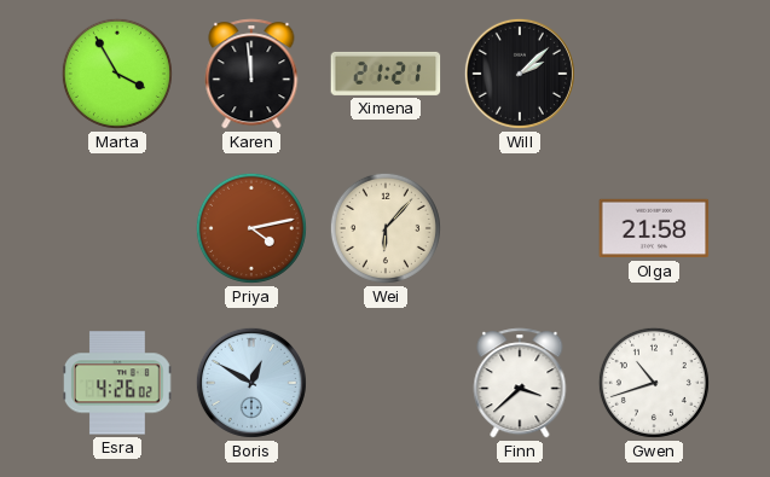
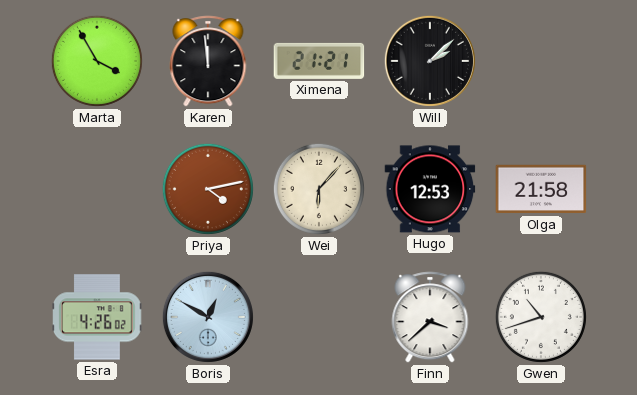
Hugo: none -> 12:53 (430, 189)
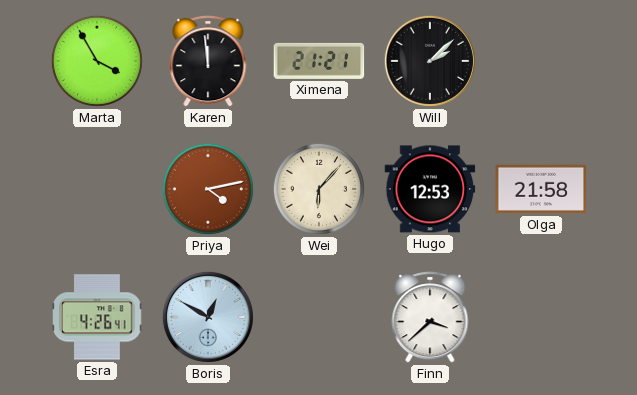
Esra: 4:26:02 -> 4:26:41 (97, 317)
Gwen: 10:42 -> none (541, 317)
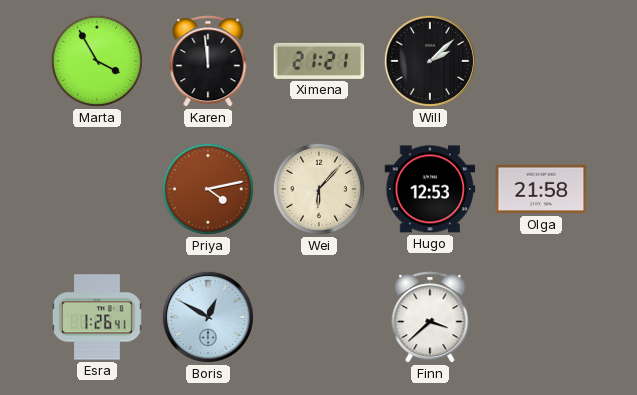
Esra: 4:26 -> 1:26 (97, 317)
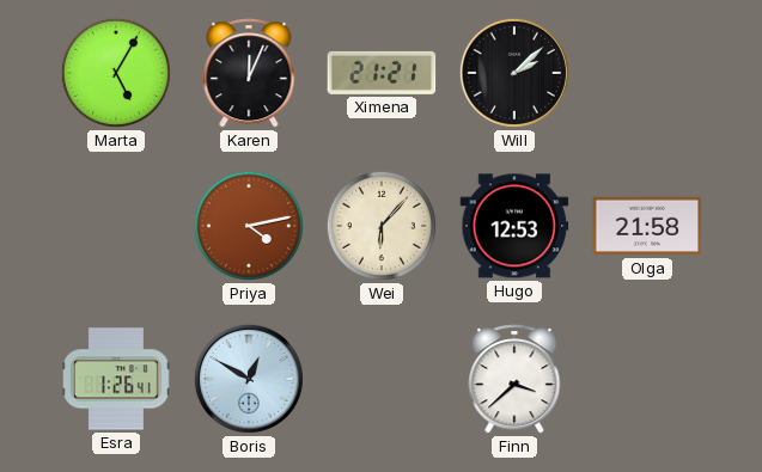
Marta: 3:55 -> 5:05 (116, 73)
Karen: 11:59 -> 12:04 (249, 73)
